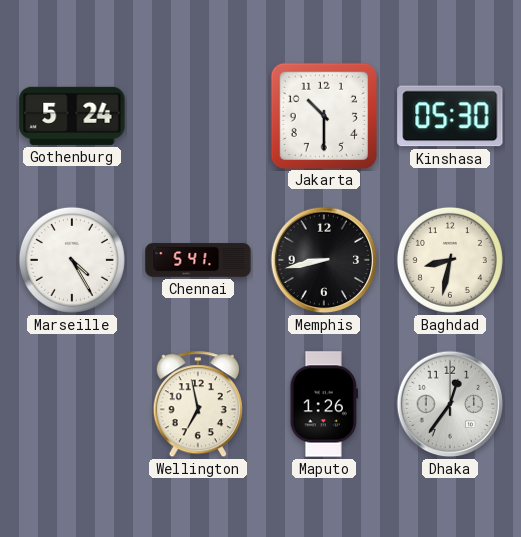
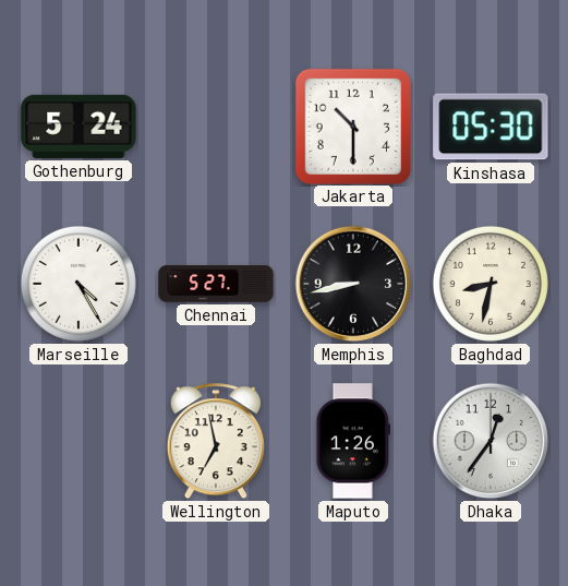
Chennai: 5:41 -> 5:27 (216, 284)
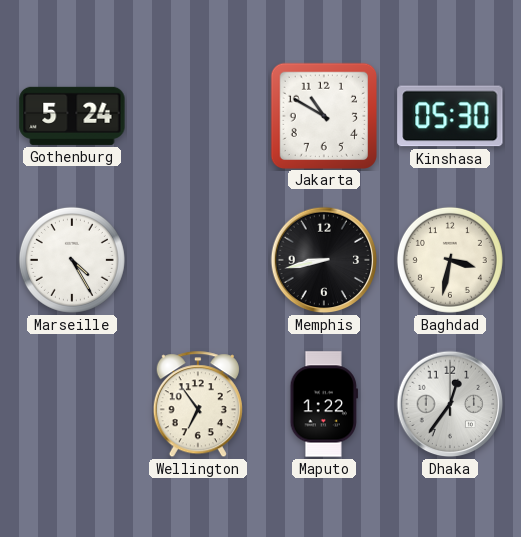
Jakarta: 10:30 -> 10:50 (323, 115)
Chennai: 5:27 -> none (216, 284)
Baghdad: 8:32 -> 3:32 (450, 260)
Wellington: 6:58 -> 6:54 (198, 405)
Maputo: 1:26 -> 1:22 (323, 404)
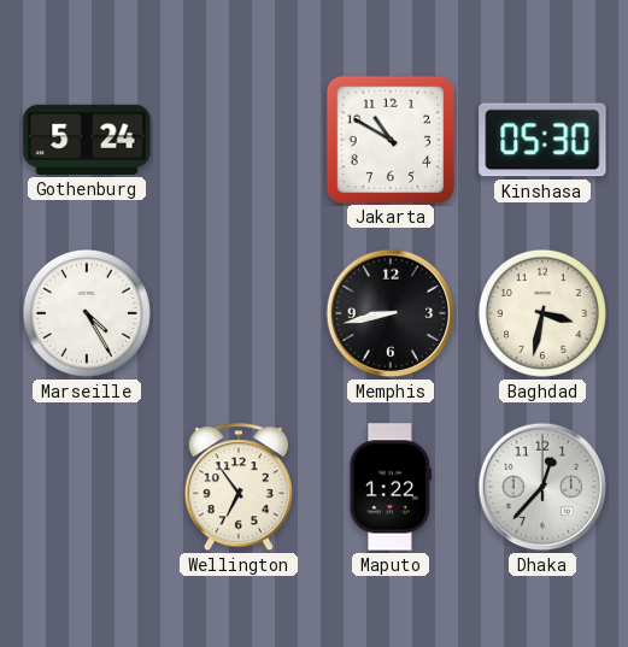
Dhaka: 12:36 -> 12:37 (542, 487)
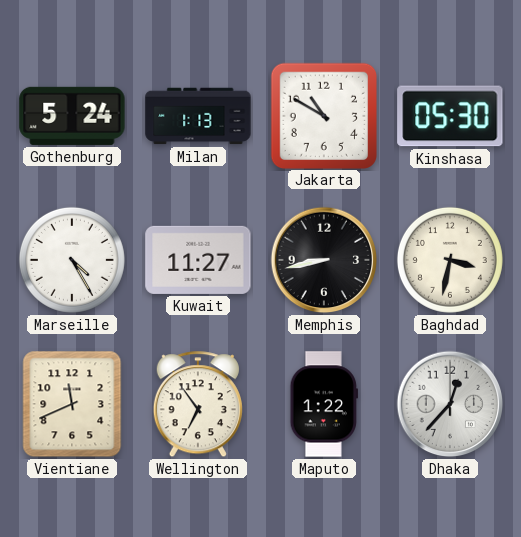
Milan: none -> 1:13 (198, 116)
Kuwait: none -> 11:27 (198, 260)
Vientiane: none -> 11:41 (72, 404)
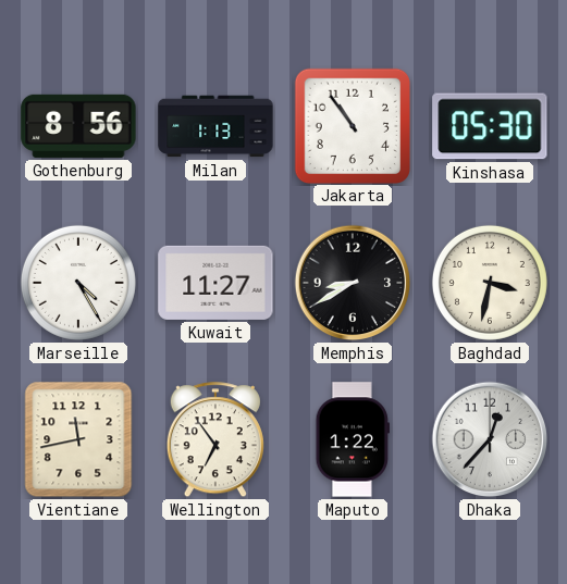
Gothenburg: 5:24 -> 8:56 (78, 126)
Jakarta: 10:50 -> 10:54 (352, 125)
Memphis: 8:43 -> 8:40 (353, 283)
Vientiane: 11:41 -> 11:43 (78, 439)
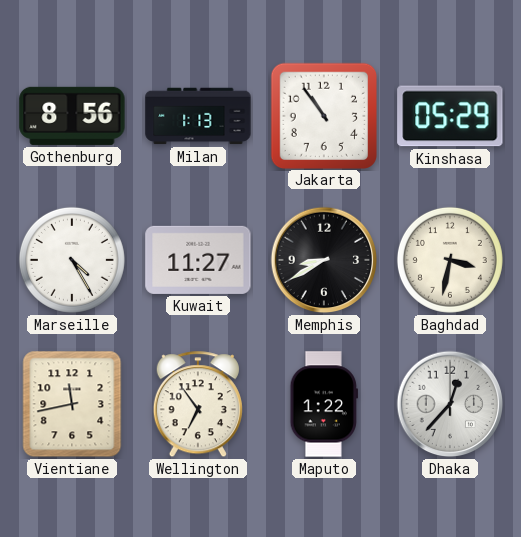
Kinshasa: 05:30 -> 05:29 (450, 116)
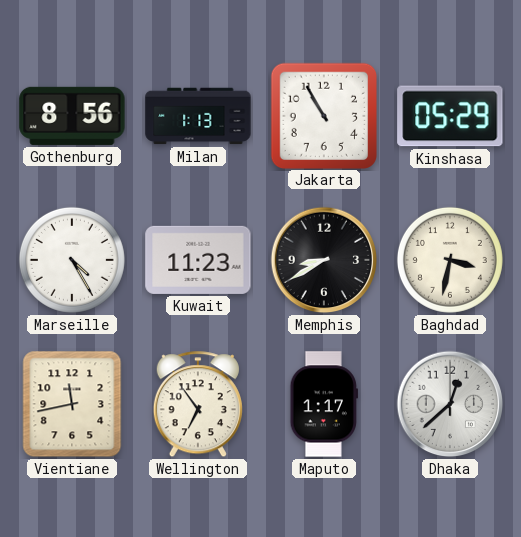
Jakarta: 10:54 -> 10:55 (323, 115)
Kuwait: 11:27 -> 11:23 (198, 260)
Maputo: 1:22 -> 1:17 (323, 404)
Dhaka: 12:37 -> 12:38 (450, 404)
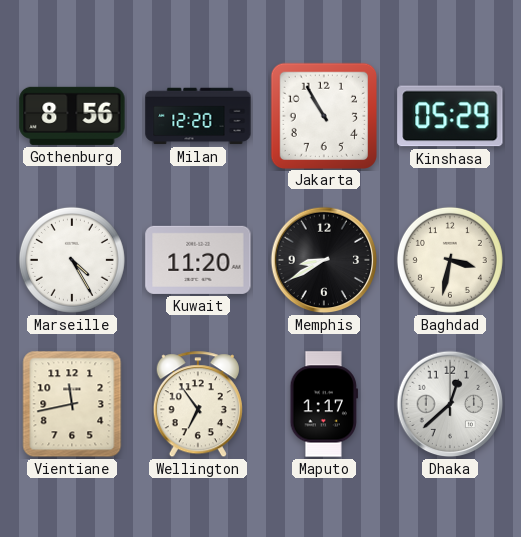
Milan: 1:13 -> 12:20 (198, 116)
Kuwait: 11:23 -> 11:20 (198, 260)
